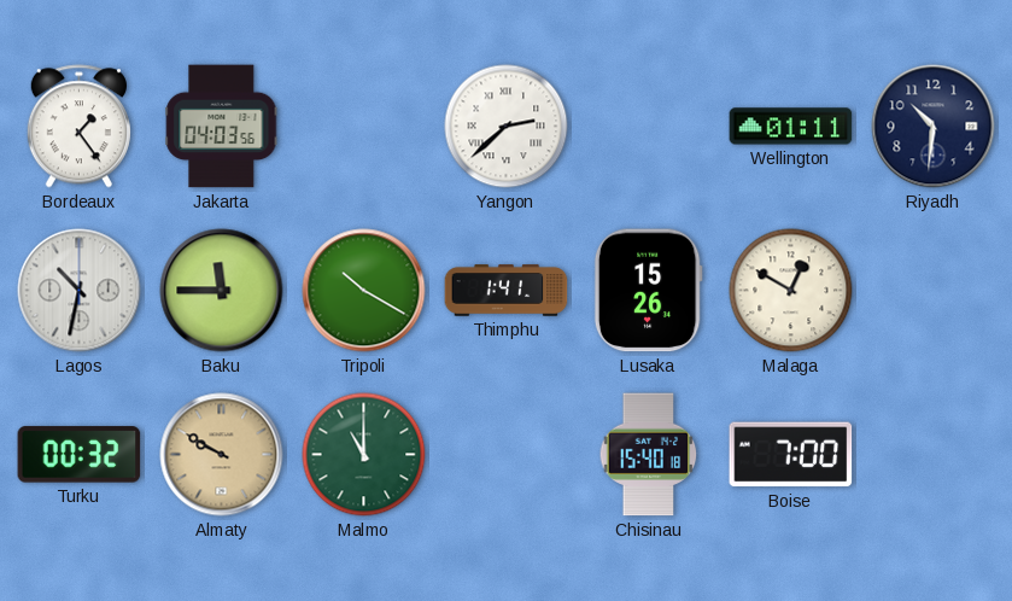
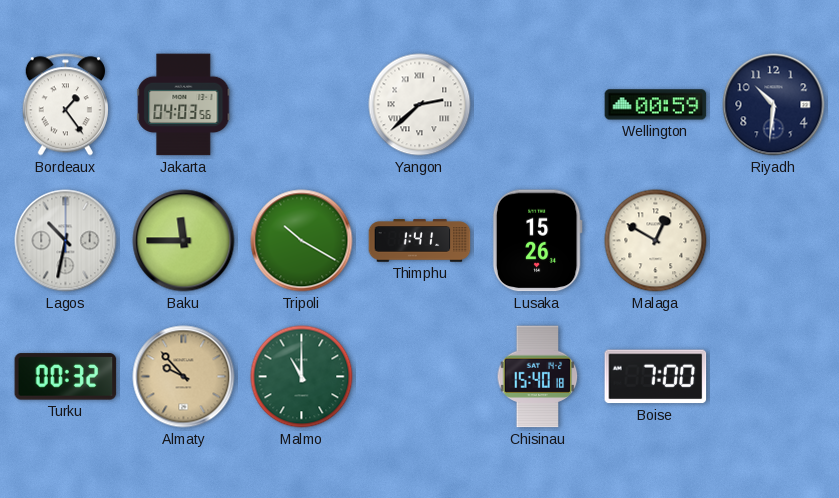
Wellington: 01:11 -> 00:59 (656, 105)
Almaty: 9:50 -> 9:53 (184, 377)
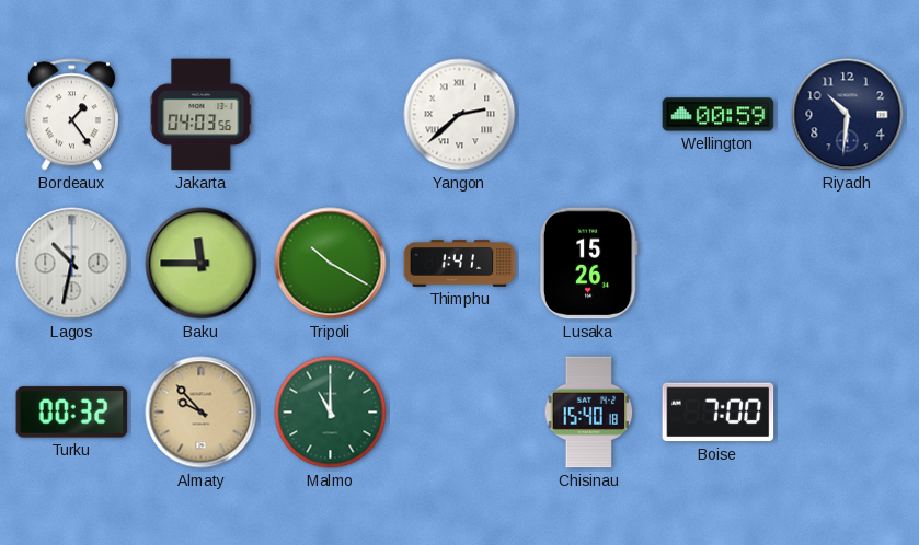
Malaga: 12:50 -> none (656, 241)
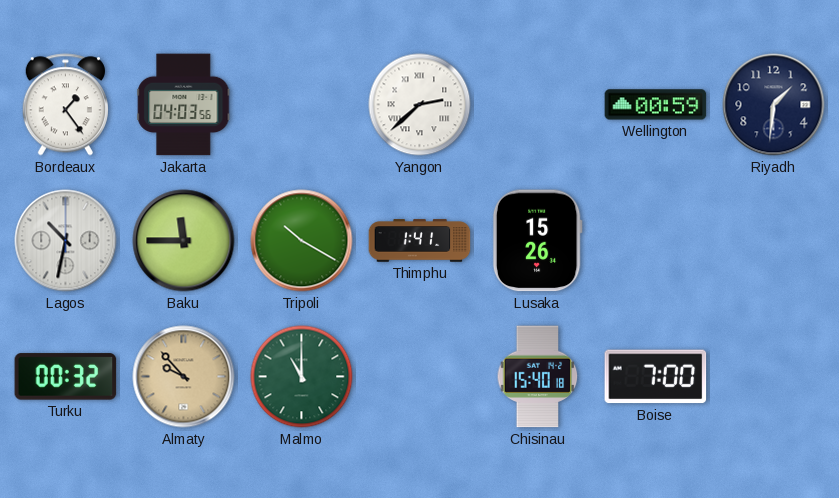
Riyadh: 10:31 -> 1:31 (774, 105)
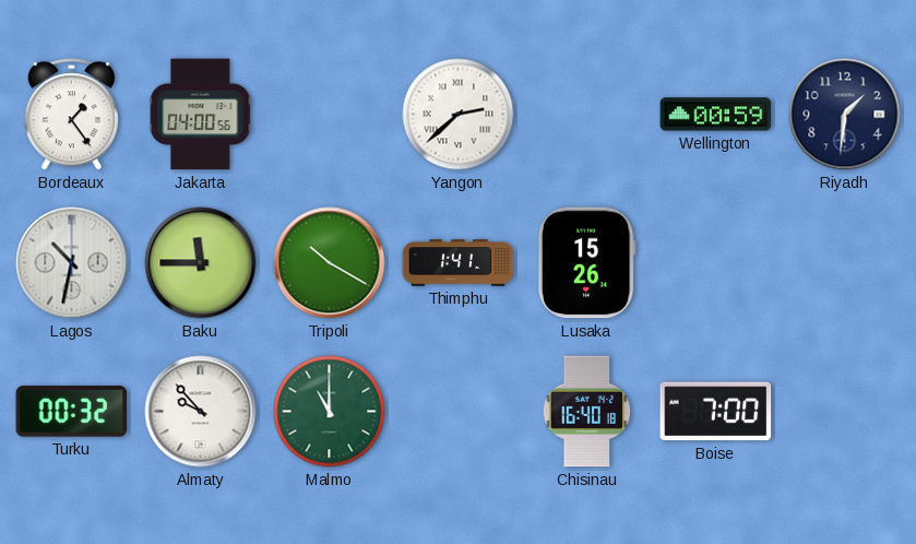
Jakarta: 04:03 -> 04:00 (201, 115)
Almaty dial: champagne -> white (201, 412)
Chisinau: 15:40 -> 16:40 (587, 412)
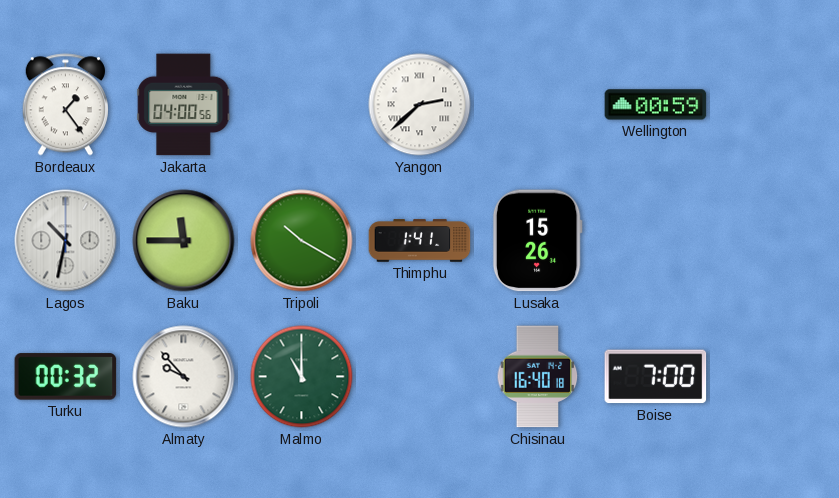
Riyadh: 1:31 -> none (845, 115)
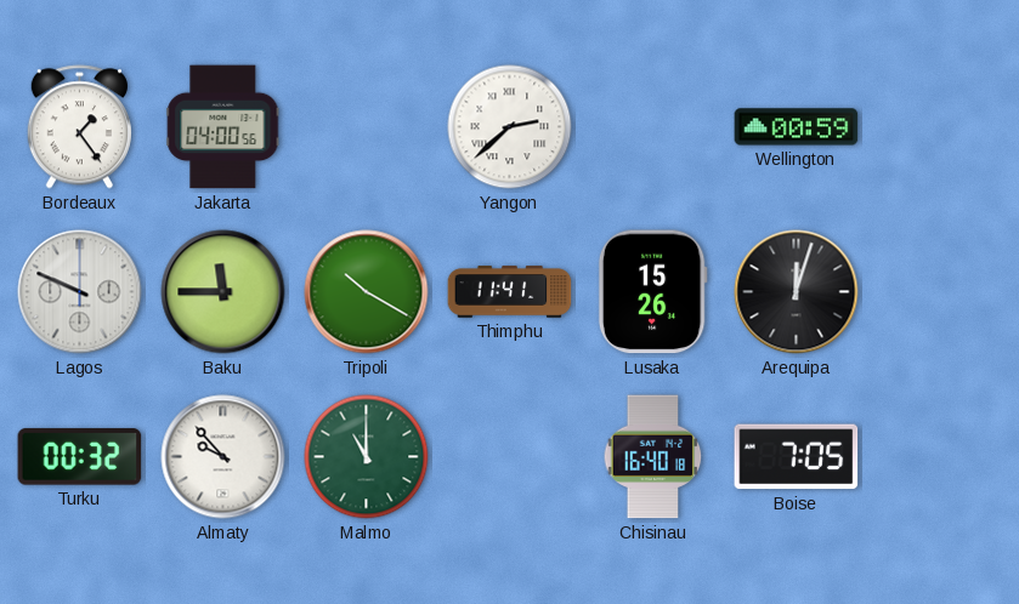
Lagos: 10:32 -> 9:49 (80, 292)
Thimphu: 1:41 -> 11:41 (510, 292)
Arequipa: none -> 12:03 (797, 292)
Boise: 7:00 -> 7:05 (797, 457)
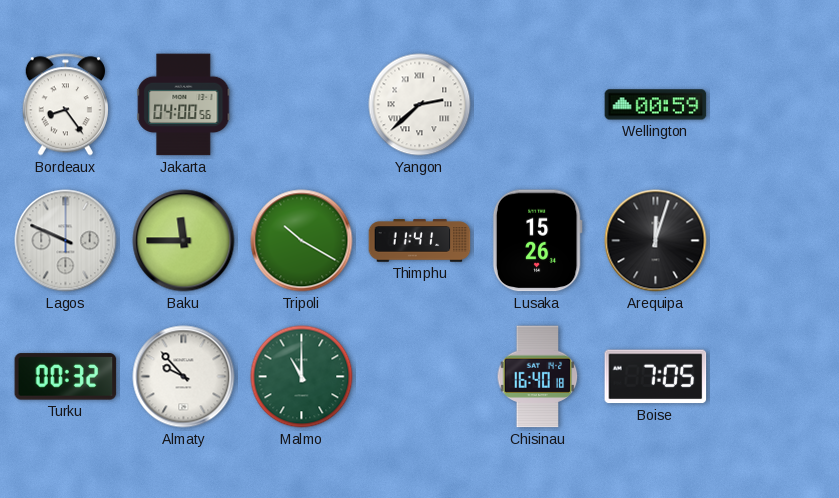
Bordeaux: 1:24 -> 8:24 (65, 105)
